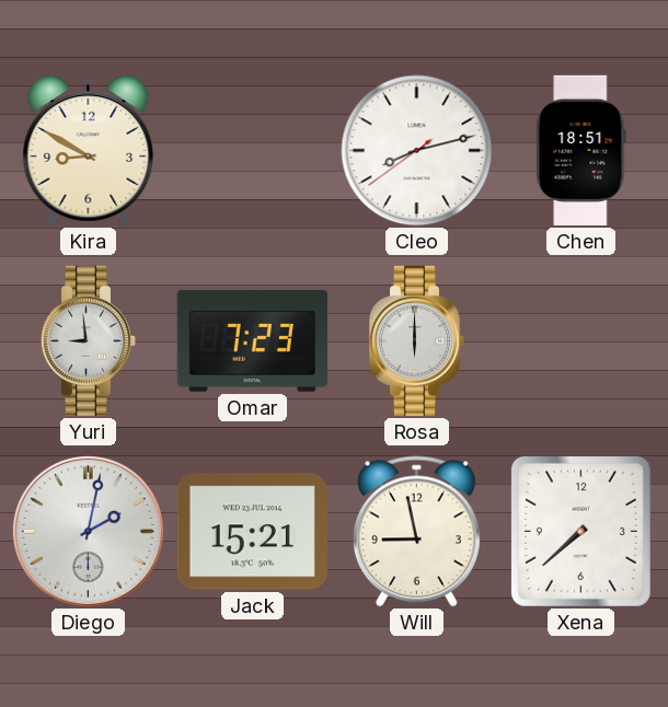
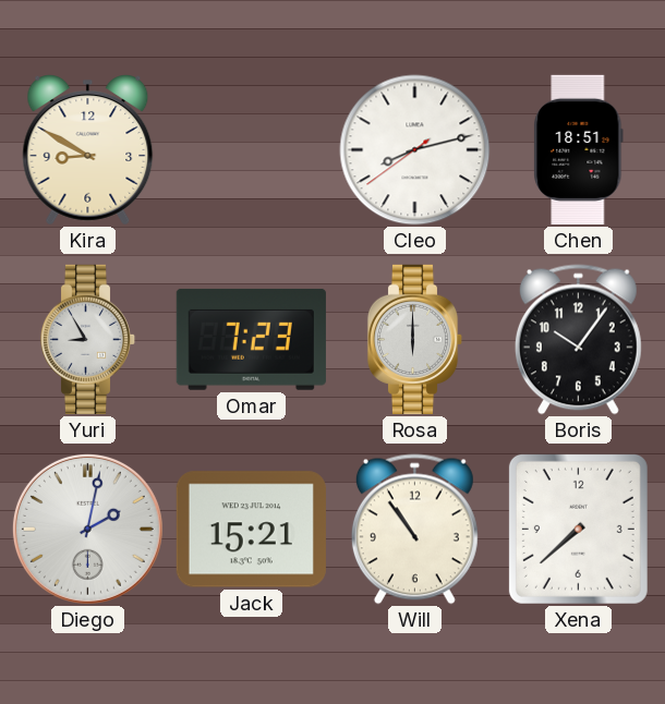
Yuri: 8:59 -> 8:55 (88, 339)
Boris: none -> 10:06 (578, 340)
Will: 8:58 -> 10:54 (414, 530)
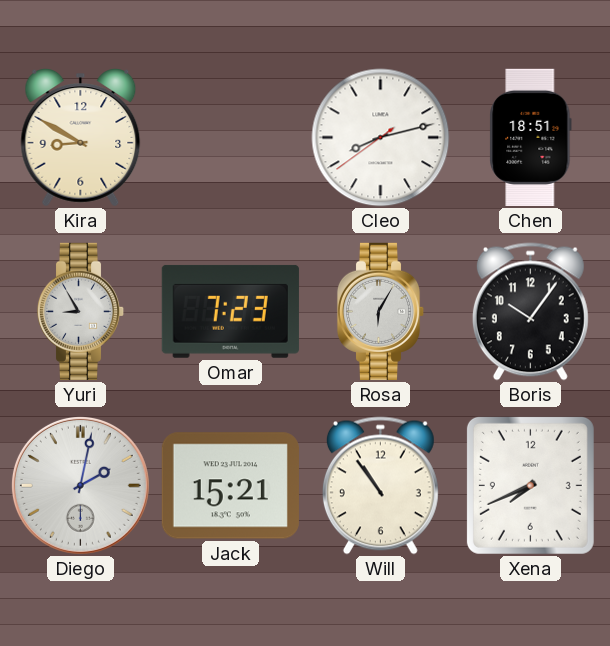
Rosa: 6:00 -> 6:05 (381, 311)
Xena: 7:38 -> 7:41 (530, 485)
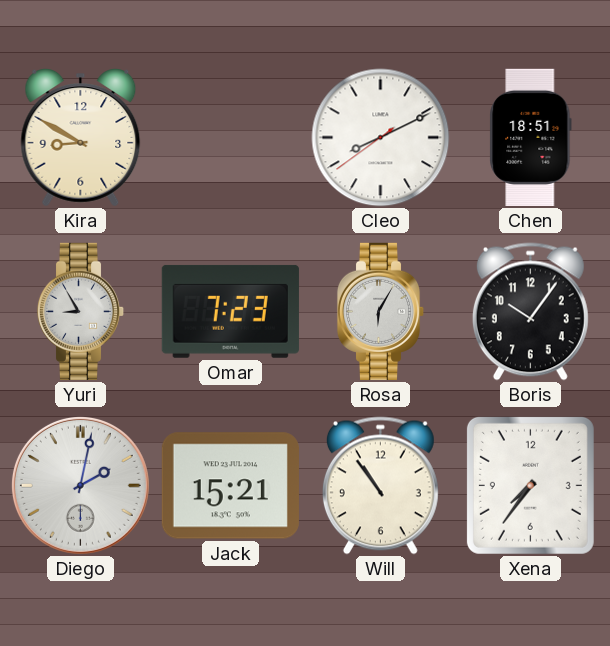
Cleo: 8:12 -> 8:10 (381, 138)
Xena: 7:41 -> 7:36 (530, 485)
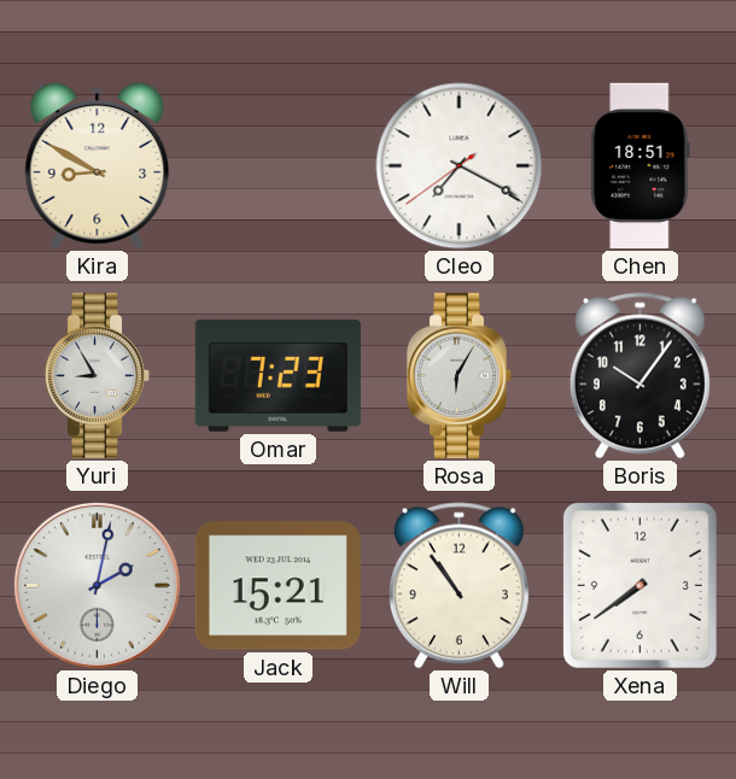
Cleo: 8:10 -> 7:19 (460, 166)
Xena: 7:36 -> 7:39 (639, 585)
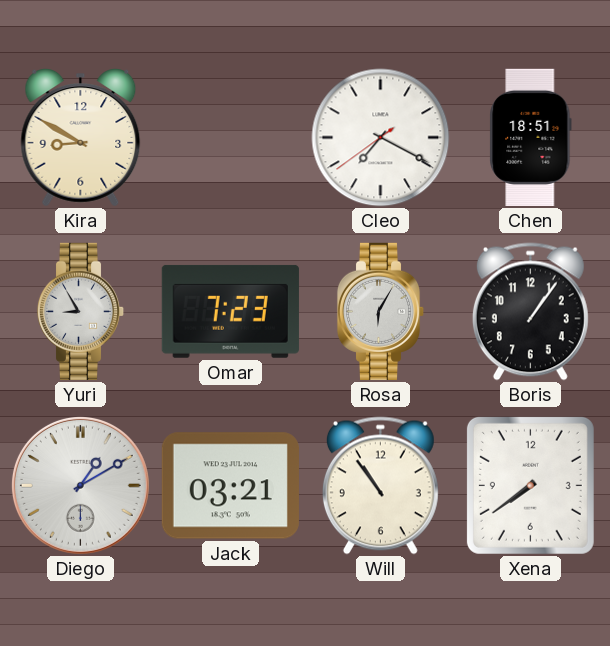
Boris: 10:06 -> 1:06 (530, 312)
Diego: 2:02 -> 1:10 (80, 485)
Jack: 15:21 -> 03:21 (230, 486)
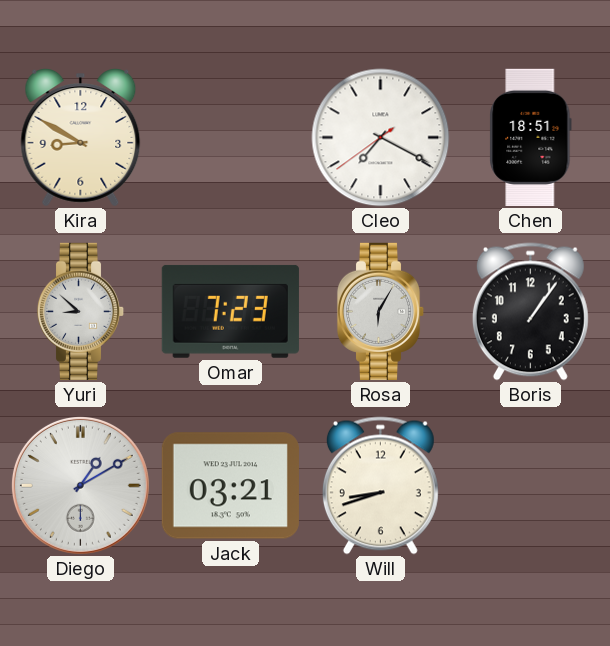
Yuri: 8:55 -> 8:52 (81, 311)
Will: 10:54 -> 8:42 (380, 486)
Xena: 7:39 -> none (530, 485)
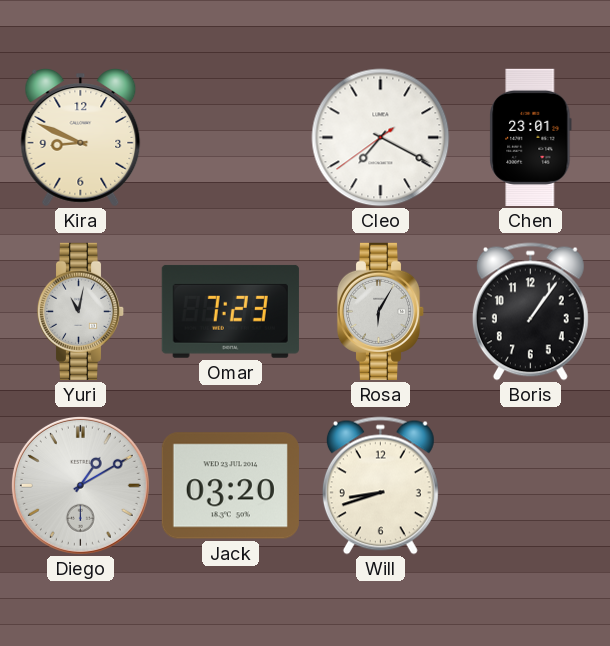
Kira: 8:50 -> 8:49 (81, 138)
Chen: 18:51 -> 23:01 (531, 137)
Yuri: 8:52 -> 11:02 (81, 311)
Jack: 03:21 -> 03:20 (230, 486)
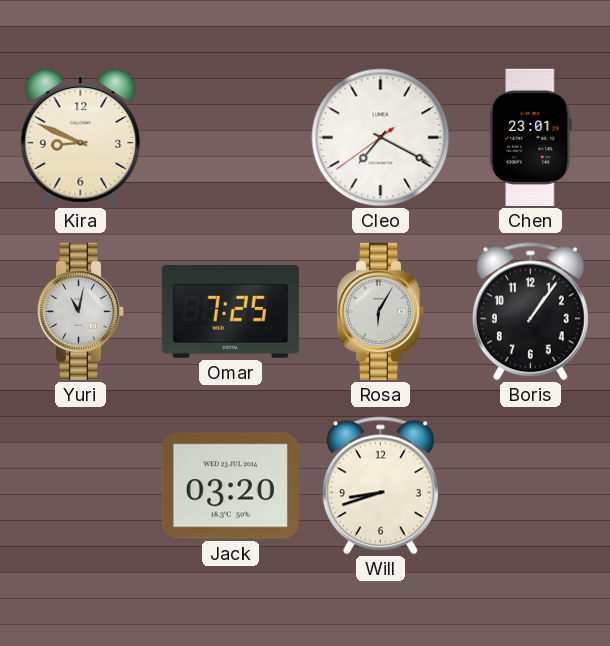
Omar: 7:23 -> 7:25 (230, 311)
Diego: 1:10 -> none (80, 485)
